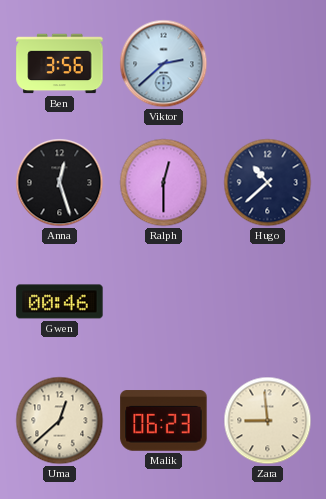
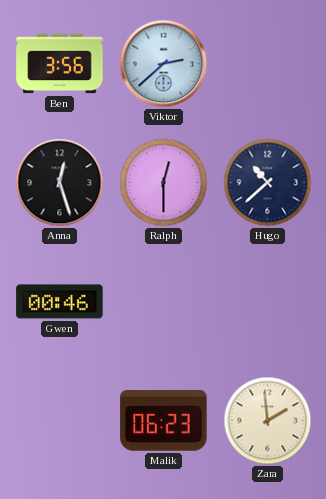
Uma: 12:38 -> none (60, 421)
Zara: 8:59 -> 1:59 (268, 421)
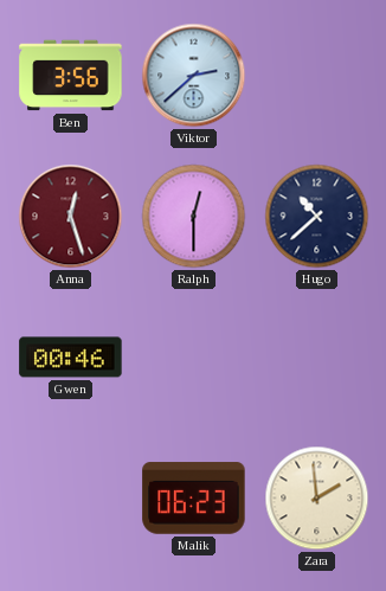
Anna dial: black -> burgundy (71, 217)
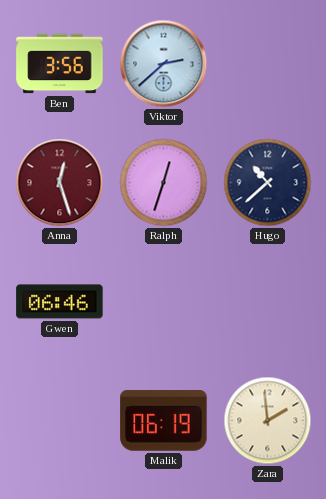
Ralph: 12:30 -> 12:33 (164, 183)
Gwen: 00:46 -> 06:46 (60, 302)
Malik: 06:23 -> 06:19 (164, 421)
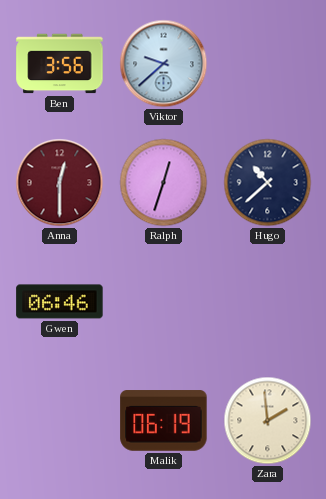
Viktor: 2:38 -> 9:38 (164, 64)
Anna: 12:27 -> 12:30 (60, 183)
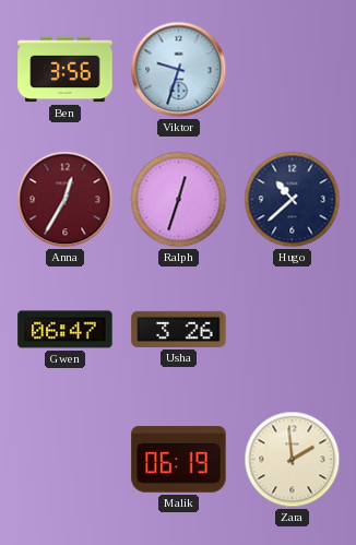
Viktor: 9:38 -> 9:33 (179, 70)
Anna: 12:30 -> 12:35 (66, 200)
Gwen: 06:46 -> 06:47 (66, 330)
Usha: none -> 3:26 (179, 329)
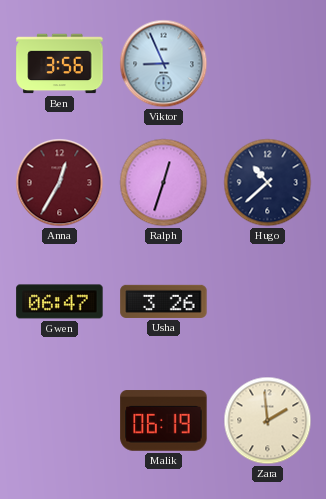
Viktor: 9:33 -> 8:56 (164, 64)
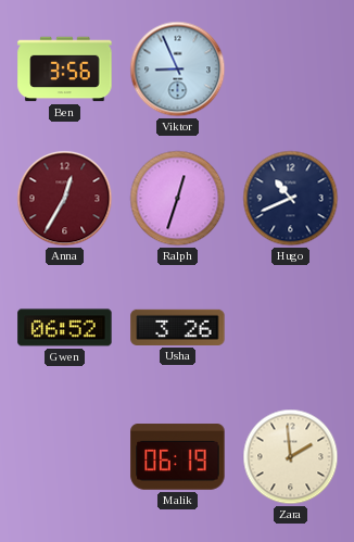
Hugo: 10:38 -> 10:41 (291, 199)
Gwen: 06:47 -> 06:52 (65, 328)
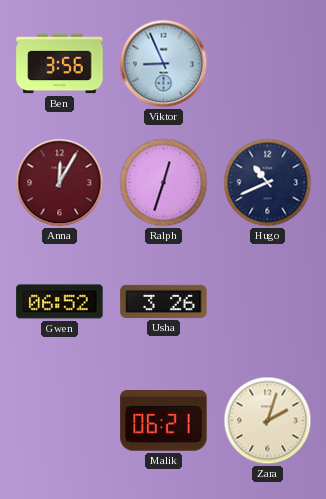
Anna: 12:35 -> 12:05 (60, 183)
Malik: 06:19 -> 06:21 (164, 421)
Zara: 1:59 -> 2:03 (268, 421)
